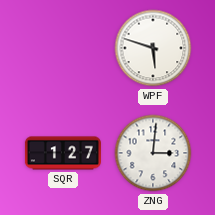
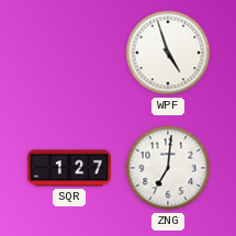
WPF: 5:48 -> 4:57 (168, 53)
ZNG: 3:01 -> 7:01 (168, 168)
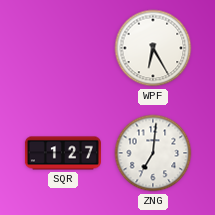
WPF: 4:57 -> 6:25 (153, 48)
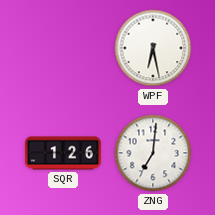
WPF: 6:25 -> 6:28 (153, 48)
SQR: 1:27 -> 1:26 (63, 153)
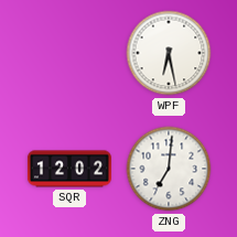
SQR: 1:26 -> 12:02 (69, 169)
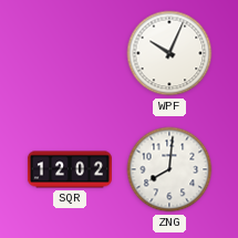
WPF: 6:28 -> 10:04 (169, 53)
ZNG: 7:01 -> 8:01 (169, 169)
